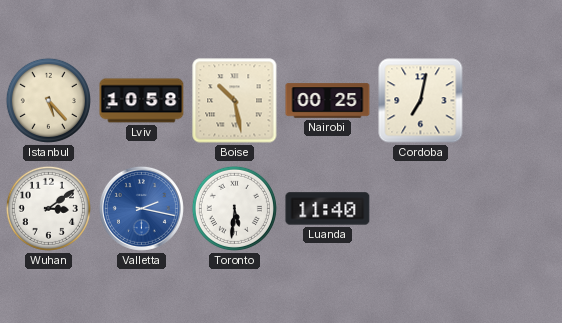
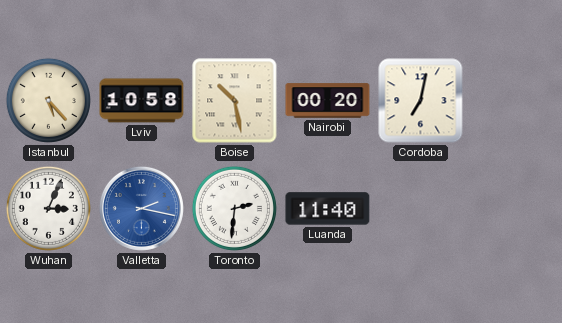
Nairobi: 00:25 -> 00:20 (328, 101)
Wuhan: 3:09 -> 3:04 (48, 208)
Toronto: 5:31 -> 2:31 (234, 208)
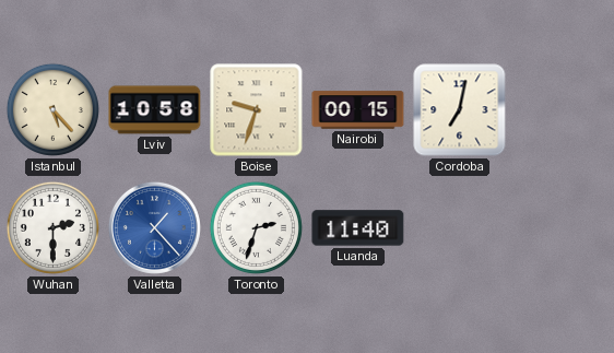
Boise: 10:28 -> 9:33 (257, 110)
Nairobi: 00:20 -> 00:15 (358, 110)
Wuhan: 3:04 -> 2:30 (52, 227)
Valletta: 2:17 -> 1:23 (154, 227)
Toronto: 2:31 -> 2:33 (256, 227)
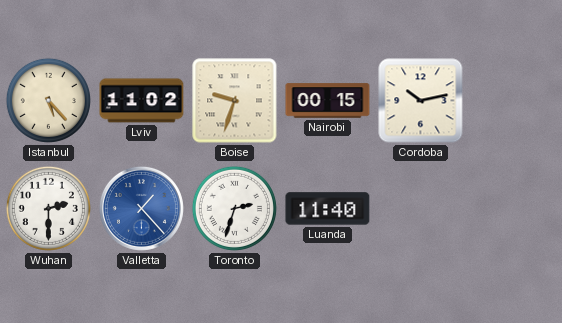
Lviv: 10:58 -> 11:02 (142, 101)
Cordoba: 7:02 -> 10:13 (421, 101)
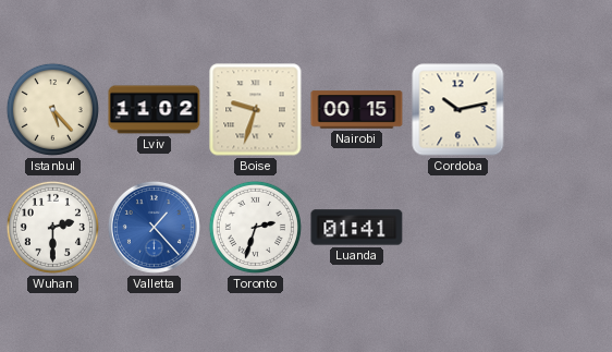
Luanda: 11:40 -> 01:41 (357, 228)
